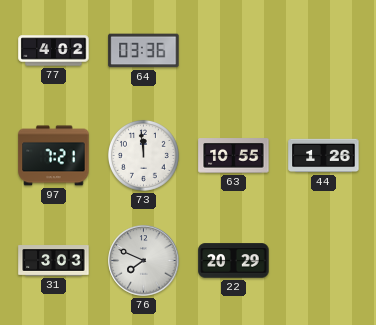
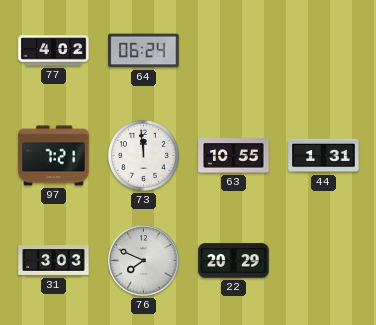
64: 03:36 -> 06:24 (144, 51)
44: 1:26 -> 1:31 (324, 156)
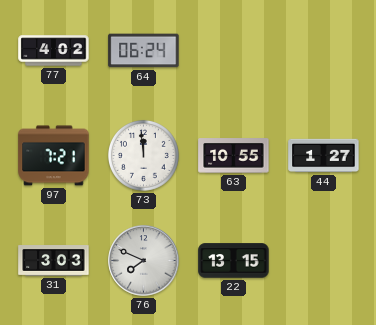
44: 1:31 -> 1:27 (324, 156)
22: 20:29 -> 13:15 (234, 261)
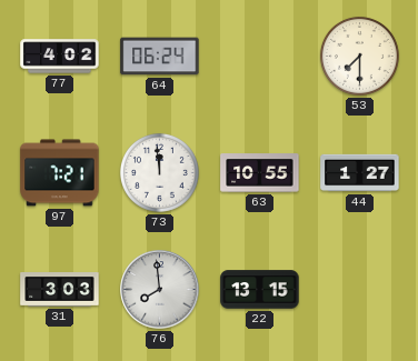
53: none -> 7:30 (359, 56)
76: 7:49 -> 7:59 (160, 290)
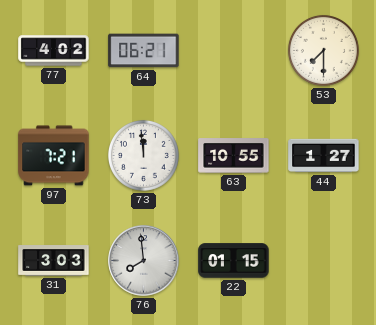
64: 06:24 -> 06:21 (144, 51)
22: 13:15 -> 01:15 (234, 261)
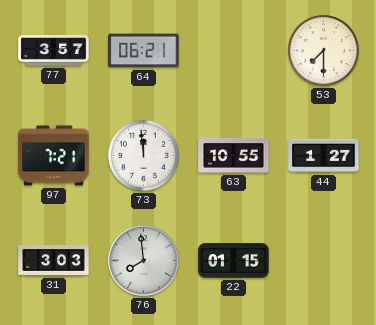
77: 4:02 -> 3:57 (54, 51)
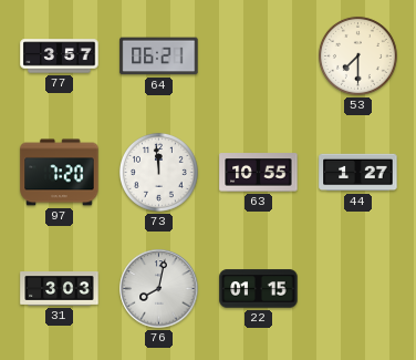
97: 7:21 -> 7:20 (60, 173)
76: 7:59 -> 8:02 (159, 289)
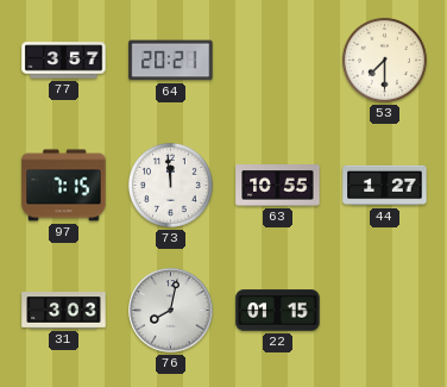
64: 06:21 -> 20:21 (171, 61)
97: 7:20 -> 7:15 (64, 186)
